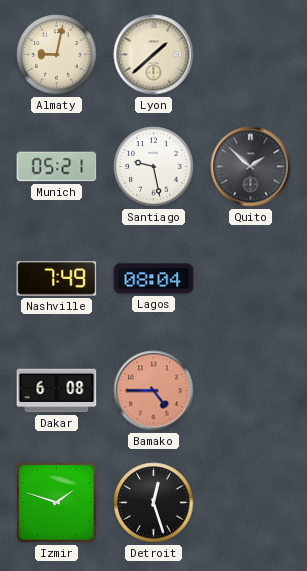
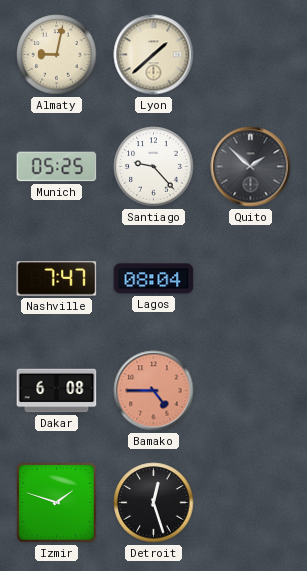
Munich: 05:21 -> 05:25 (57, 167)
Santiago: 9:28 -> 9:23 (154, 167)
Nashville: 7:49 -> 7:47 (57, 279)
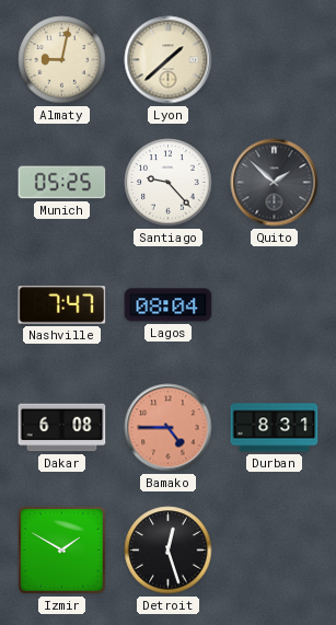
Durban: none -> 8:31 (275, 428)
Izmir: 1:48 -> 1:50 (62, 551)
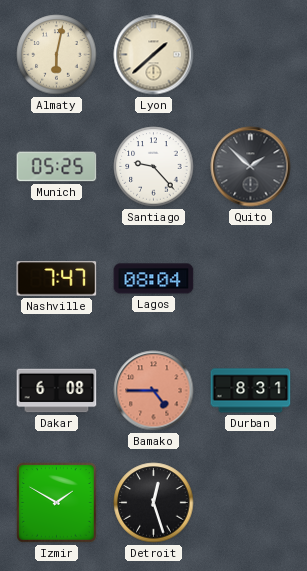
Almaty: 9:02 -> 6:02 (57, 55)
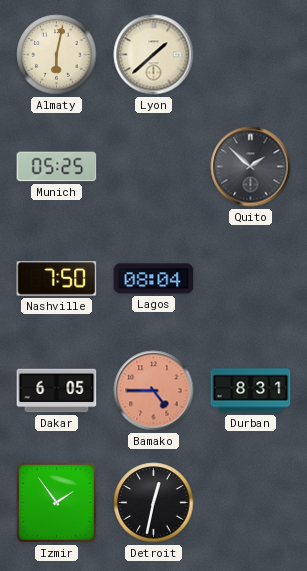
Santiago: 9:23 -> none (154, 167)
Nashville: 7:47 -> 7:50 (57, 279)
Dakar: 6:08 -> 6:05 (57, 391)
Izmir: 1:50 -> 1:54 (57, 503)
Detroit: 12:27 -> 12:32 (154, 503)
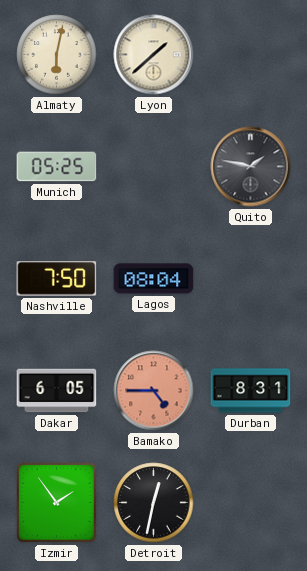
Quito: 1:52 -> 1:47 (251, 167)
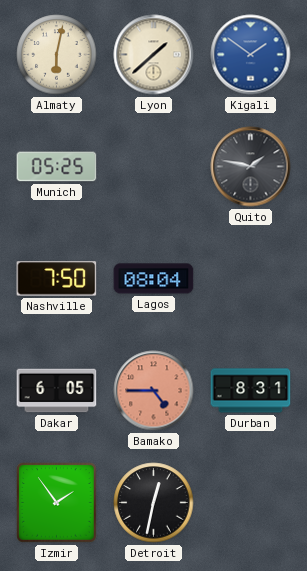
Kigali: none -> 1:51 (251, 55)
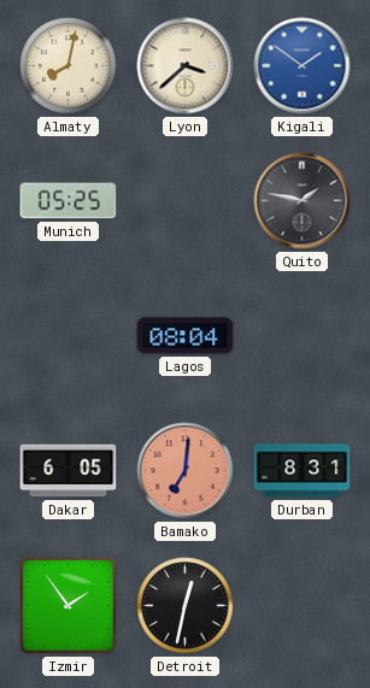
Almaty: 6:02 -> 8:02 (69, 66)
Lyon: 1:38 -> 3:38 (186, 66)
Nashville: 7:50 -> none (57, 279)
Bamako: 4:45 -> 7:01 (186, 471)
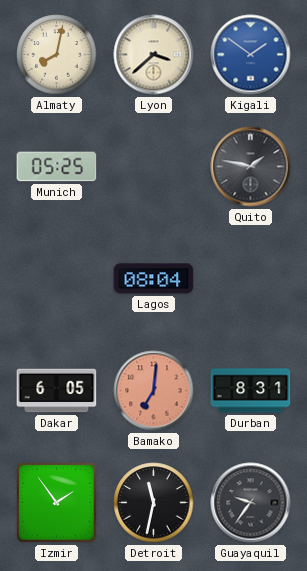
Detroit: 12:32 -> 11:32 (154, 503)
Guayaquil: none -> 9:36 (251, 503)
